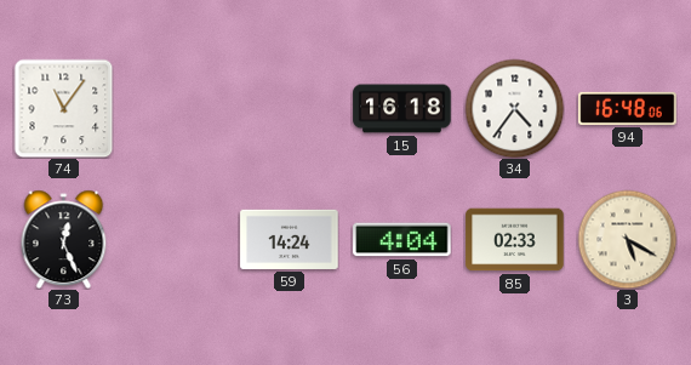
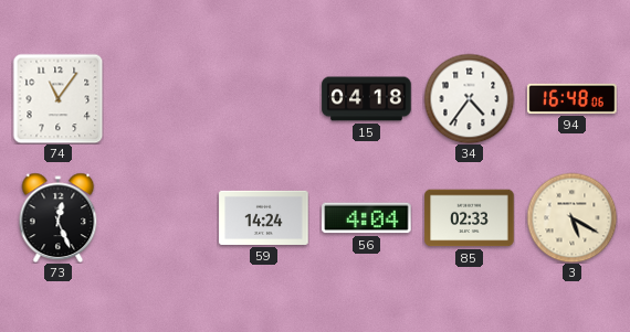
15: 16:18 -> 04:18 (367, 99)
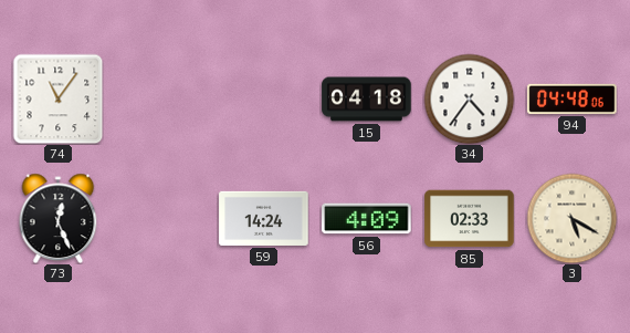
94: 16:48 -> 04:48 (573, 98)
56: 4:04 -> 4:09 (367, 219)
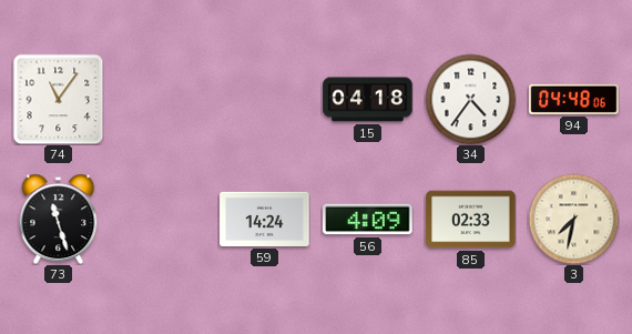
73: 12:26 -> 11:27 (59, 219)
3: 5:20 -> 7:32 (573, 219)
